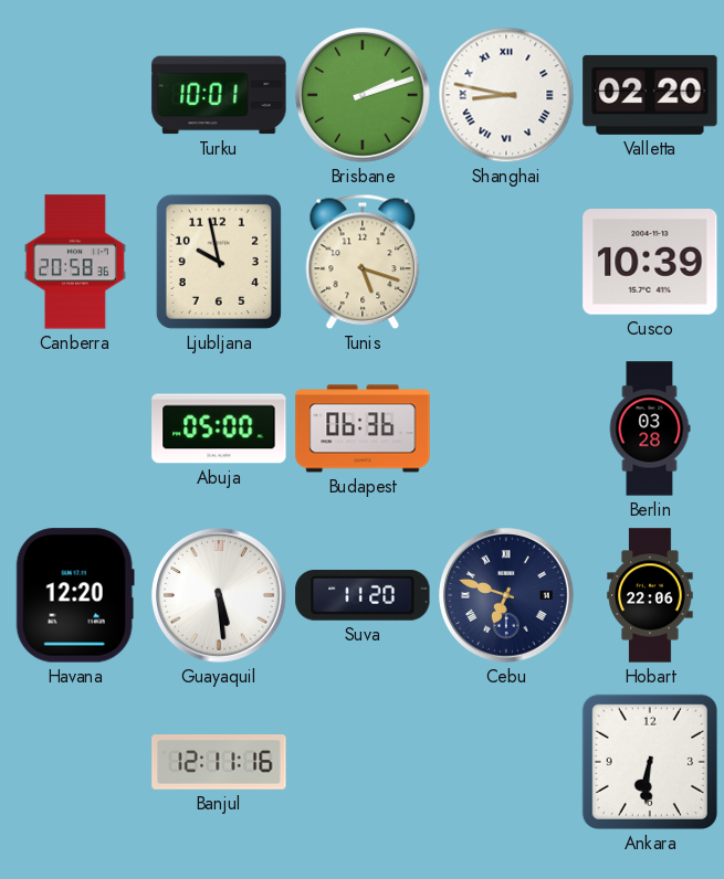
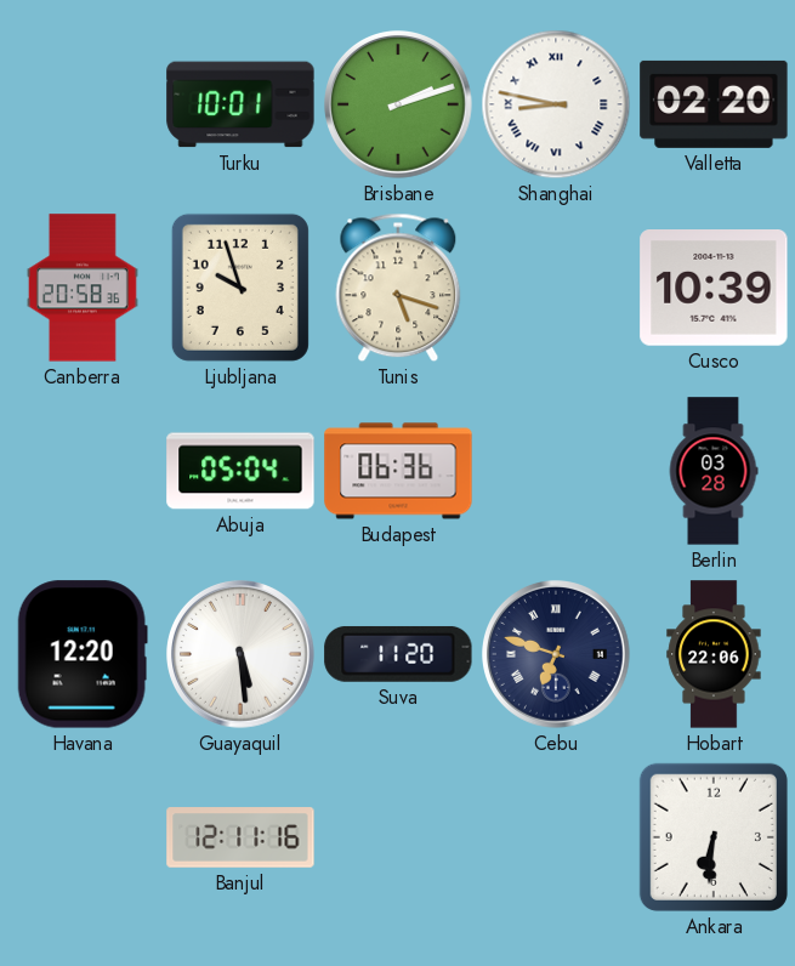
Ljubljana: 9:58 -> 9:57 (240, 288)
Abuja: 05:00 -> 05:04 (240, 471)
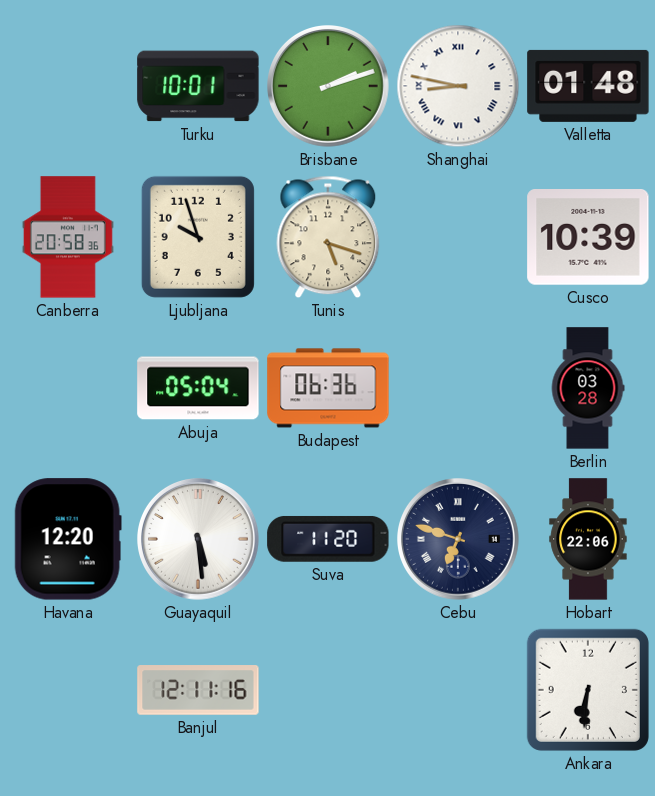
Valletta: 02:20 -> 01:48 (588, 86)
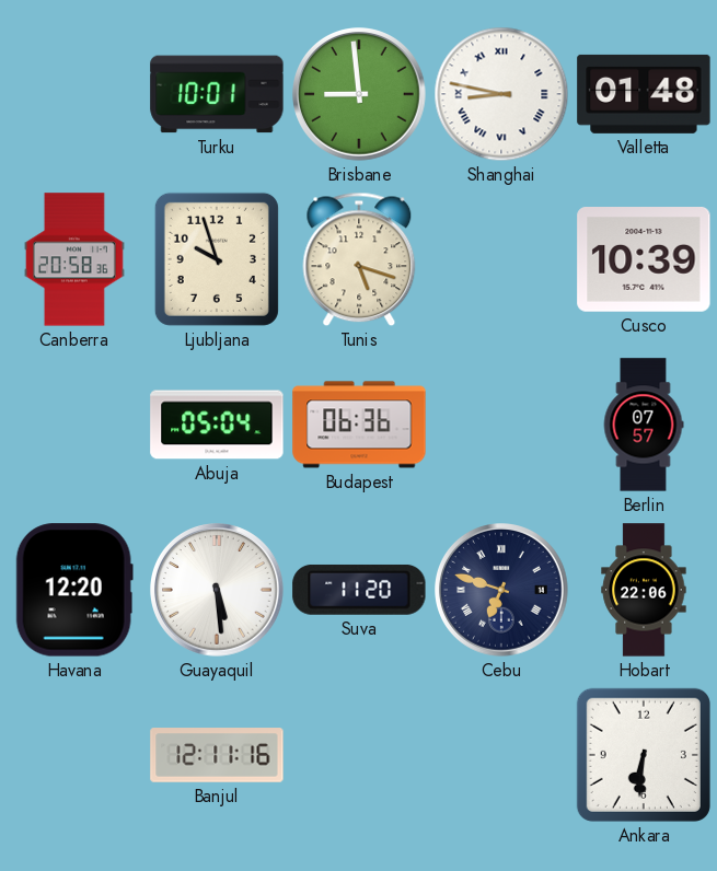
Brisbane: 2:12 -> 8:59 (360, 95)
Berlin: 03:28 -> 07:57 (644, 425)
